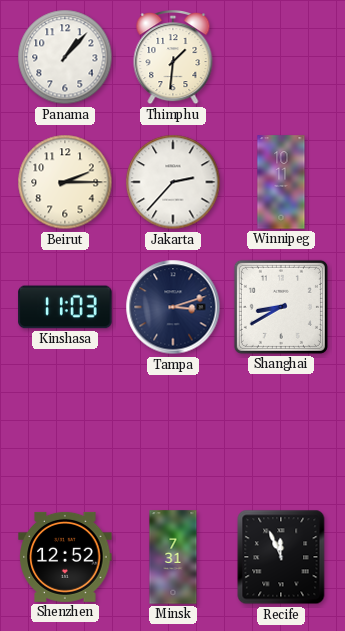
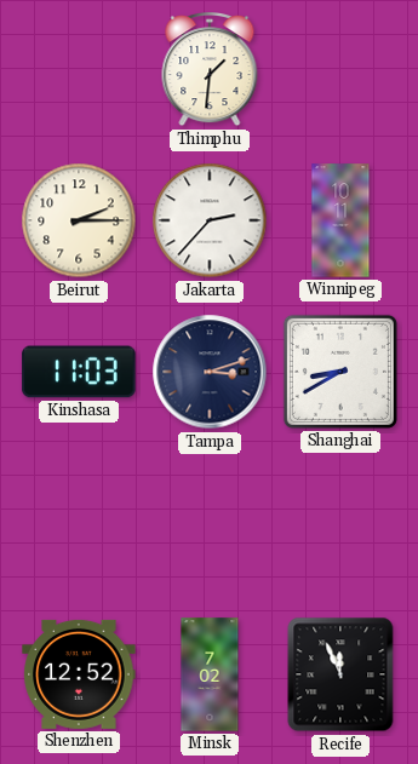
Panama: 1:07 -> none (65, 57)
Minsk: 7:31 -> 7:02 (210, 674)
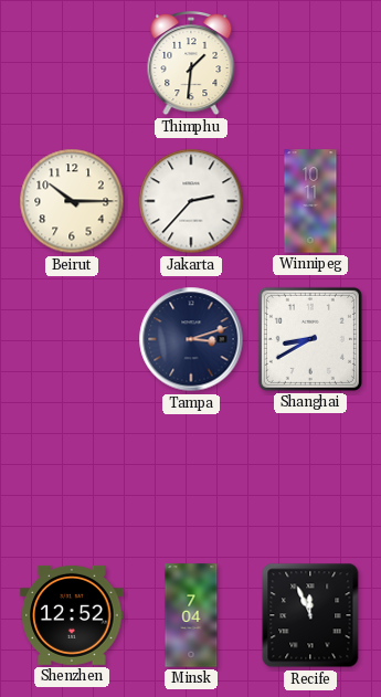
Beirut: 2:15 -> 10:15 (72, 201)
Kinshasa: 11:03 -> none (79, 372)
Minsk: 7:02 -> 7:04 (191, 615)
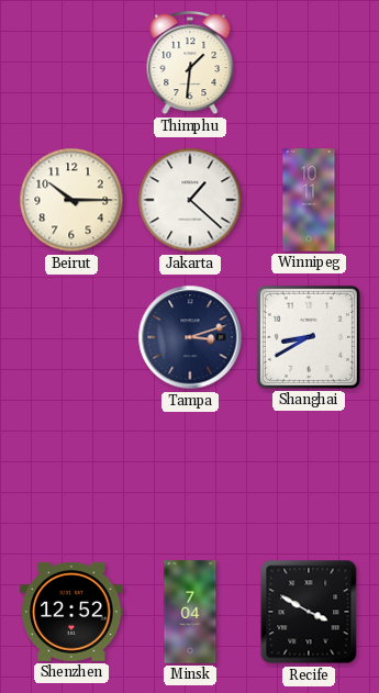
Jakarta: 2:37 -> 1:22 (190, 200)
Recife: 11:56 -> 3:50 (309, 612)
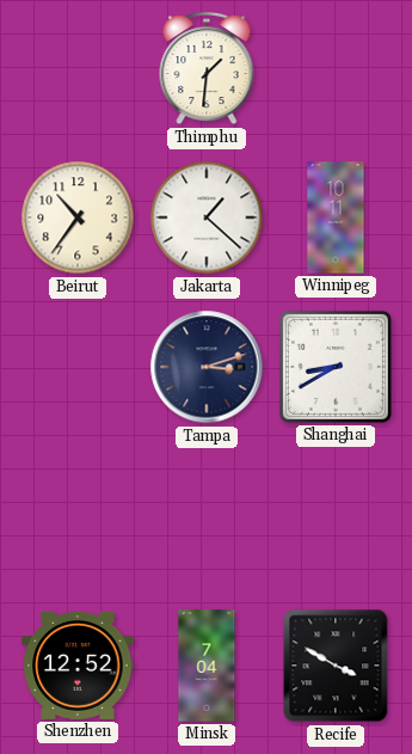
Beirut: 10:15 -> 10:36 (78, 217)
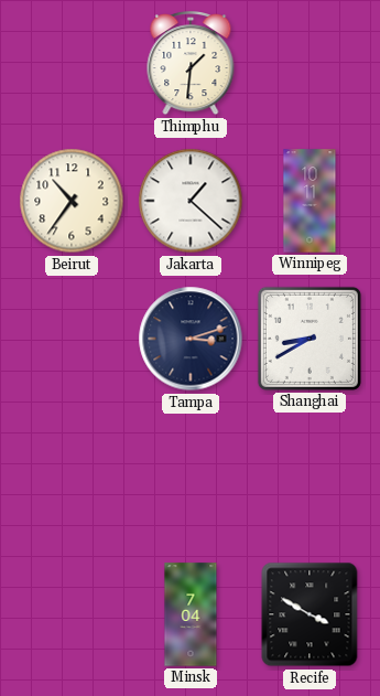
Shenzhen: 12:52 -> none (78, 666)
